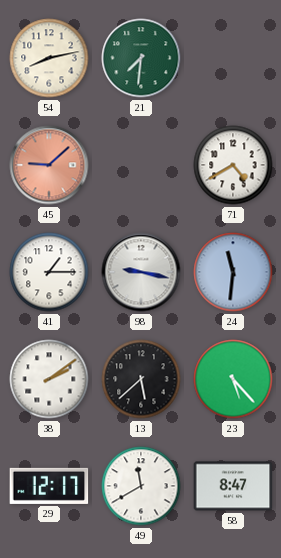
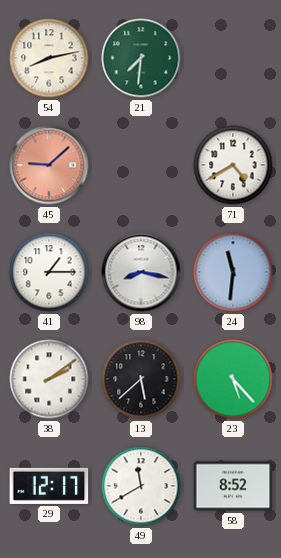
98: 9:17 -> 8:17 (141, 272)
58: 8:47 -> 8:52 (233, 486)
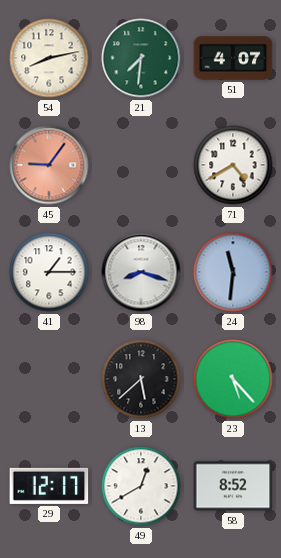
51: none -> 4:07 (233, 58)
45: 9:08 -> 9:06 (49, 165)
98: 8:17 -> 8:18 (141, 272)
38: 2:09 -> none (49, 379)
49: 11:40 -> 12:40 (141, 486)
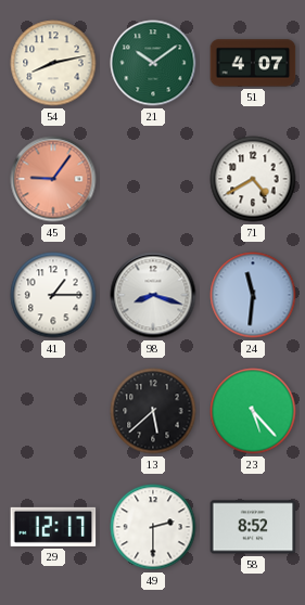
21: 7:31 -> 10:09 (153, 63)
49: 12:40 -> 2:30 (153, 527)
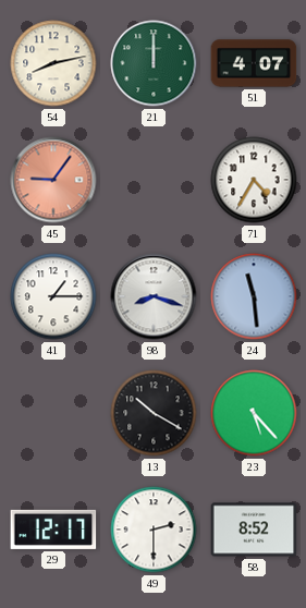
21: 10:09 -> 12:00 (154, 63)
71: 4:40 -> 4:35 (254, 180)
24: 11:31 -> 11:29 (254, 296)
13: 5:38 -> 10:20 (154, 413)
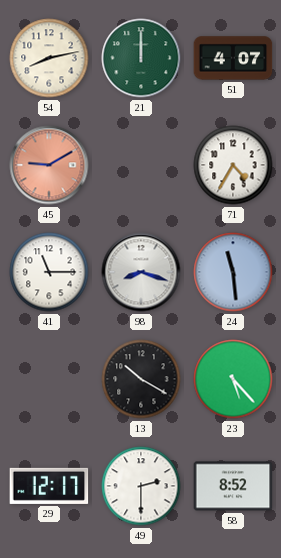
45: 9:06 -> 9:10 (49, 165)
41: 1:15 -> 11:15 (49, 272)
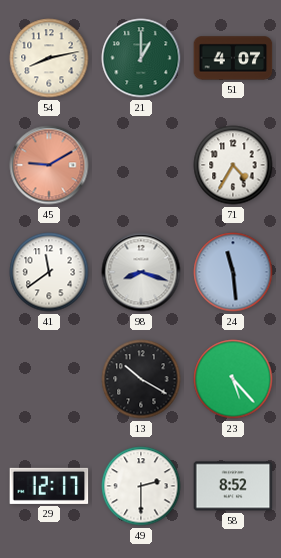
21: 12:00 -> 1:00 (141, 58)
41: 11:15 -> 11:39 (49, 272)
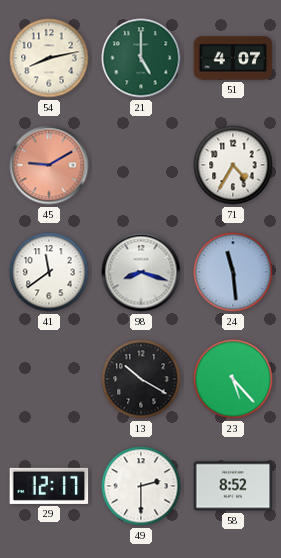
21: 1:00 -> 5:00 (141, 58)
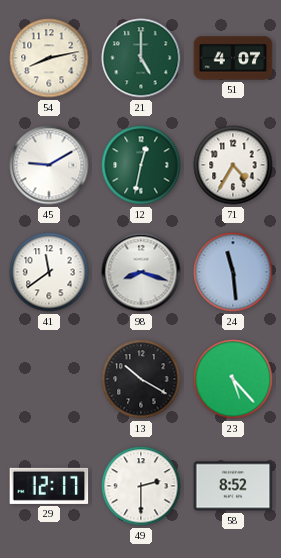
45 dial: salmon -> white (49, 165)
12: none -> 12:32 (141, 165)
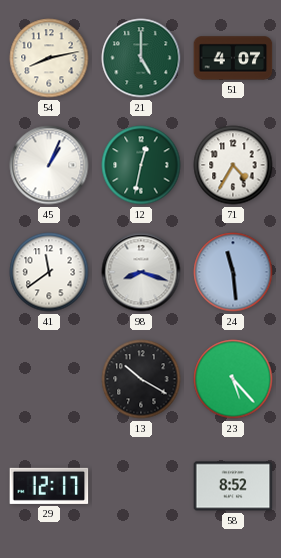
45: 9:10 -> 1:04 (49, 165)
49: 2:30 -> none (141, 486)
